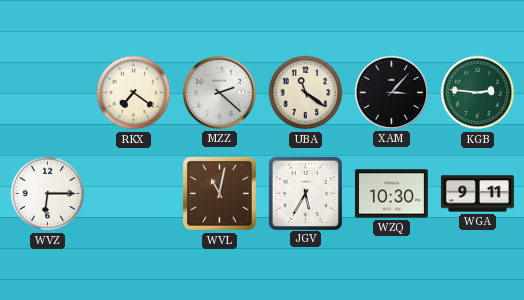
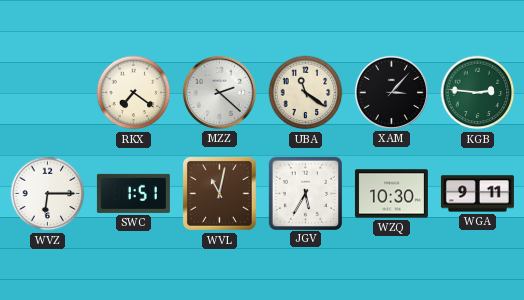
SWC: none -> 1:51 (133, 193)
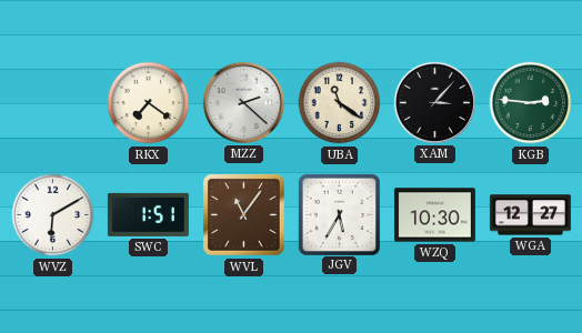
WVZ: 6:15 -> 6:10 (53, 215)
WVL: 11:02 -> 11:06 (243, 214)
WGA: 9:11 -> 12:27 (530, 215)
